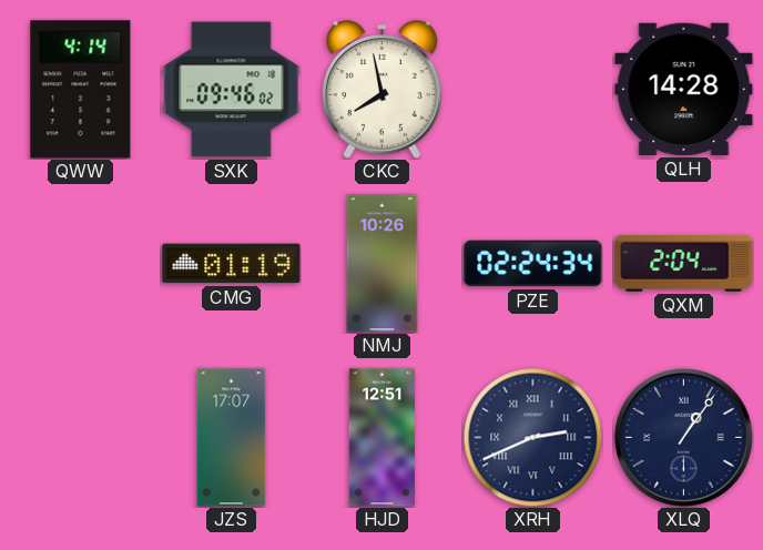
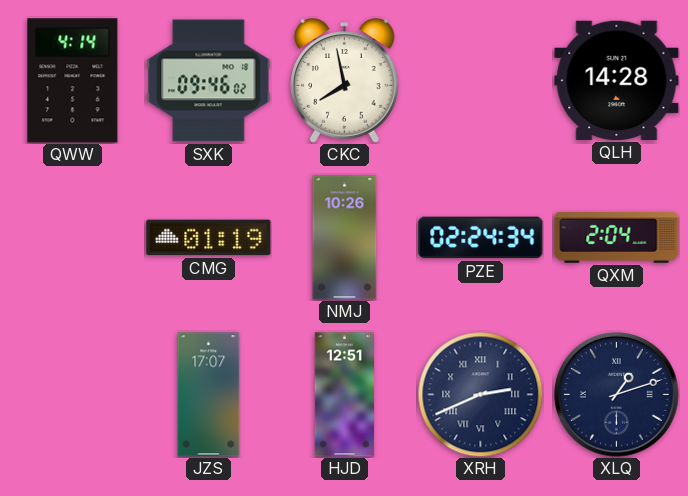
XLQ: 1:06 -> 1:12 (617, 395)
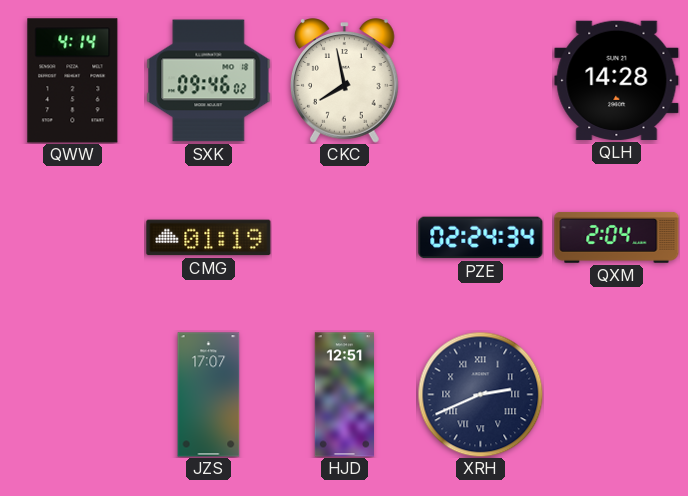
NMJ: 10:26 -> none (345, 238)
XLQ: 1:12 -> none (617, 395)
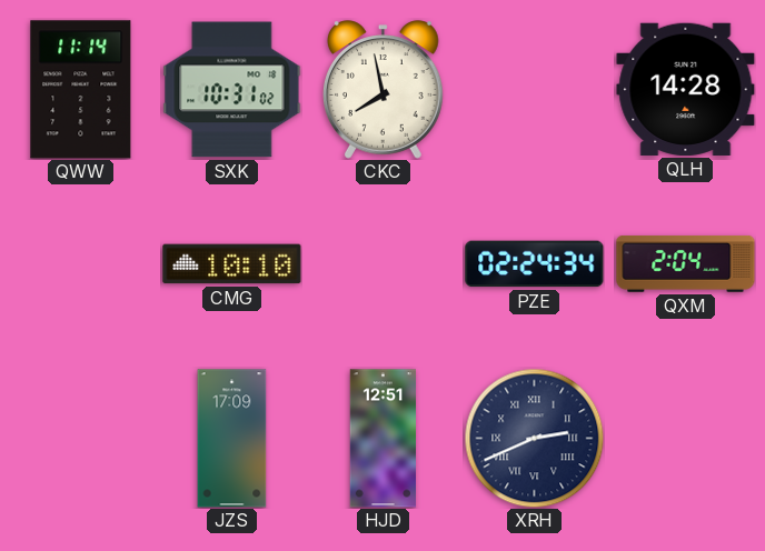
QWW: 4:14 -> 11:14 (81, 90)
SXK: 09:46 -> 10:31 (232, 90)
CMG: 01:19 -> 10:10 (232, 264)
JZS: 17:07 -> 17:09 (232, 439)
